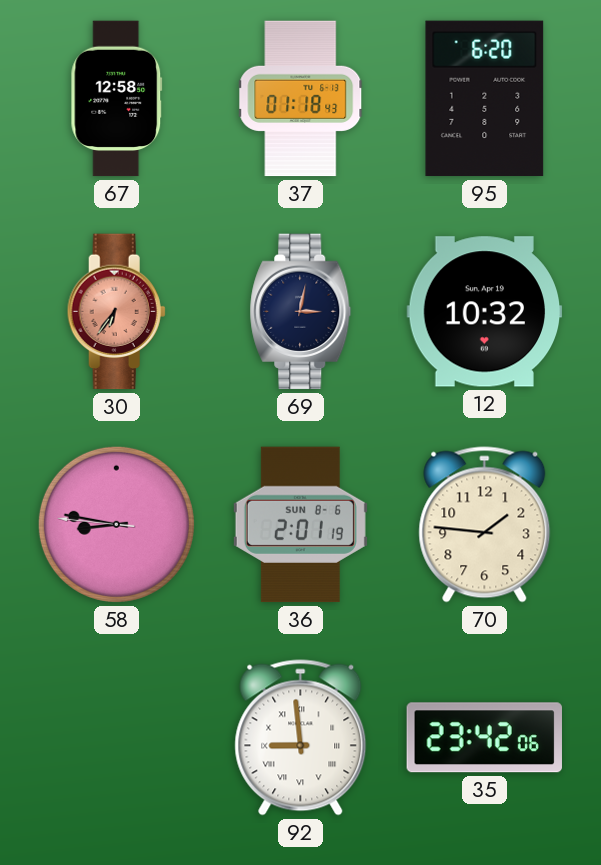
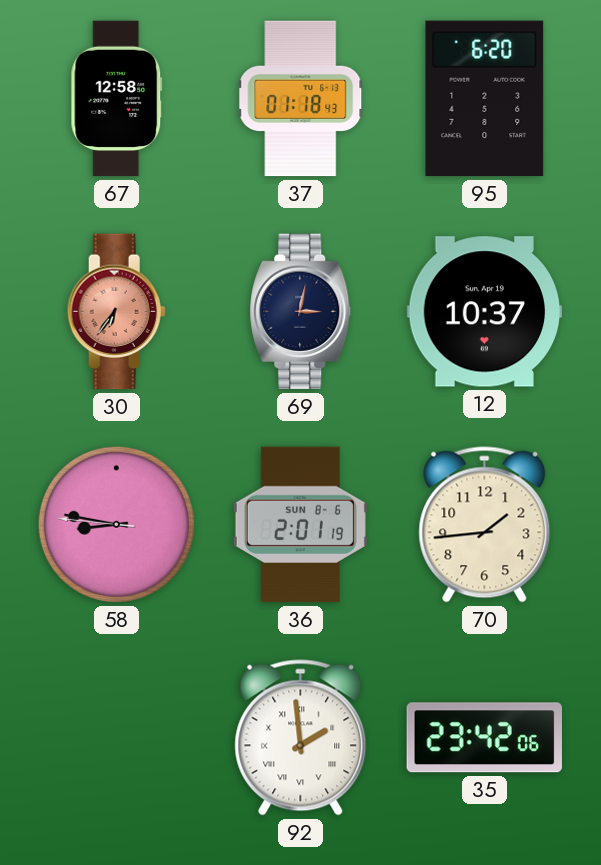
12: 10:32 -> 10:37 (485, 312)
70: 1:46 -> 1:44 (485, 525)
92: 8:59 -> 1:59 (301, 738)
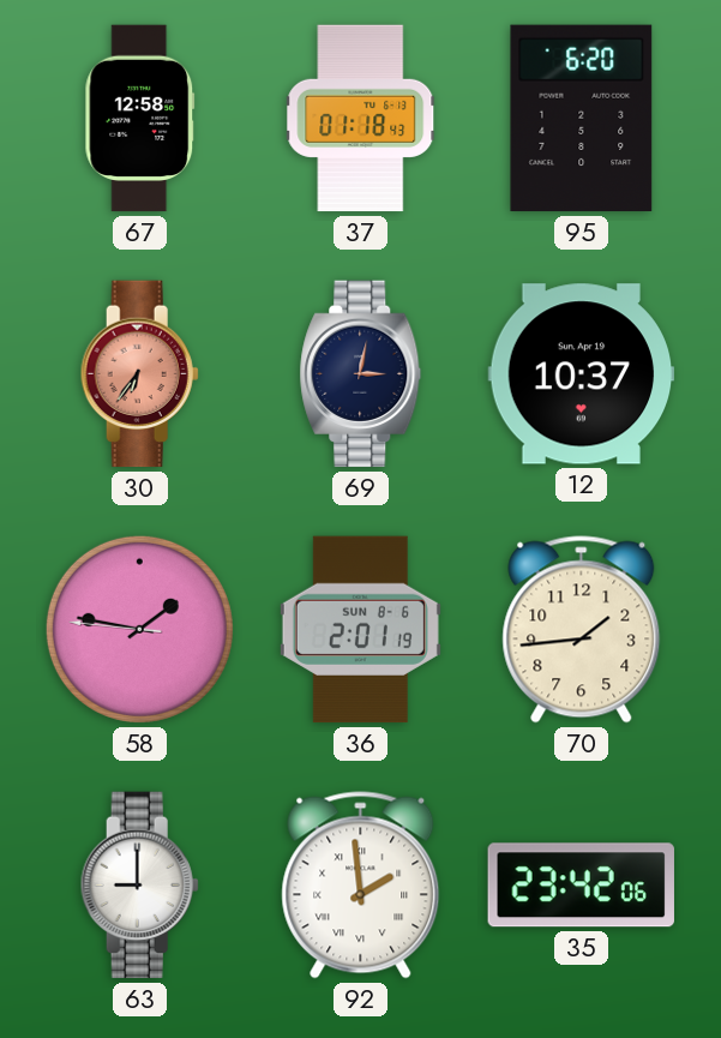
58: 8:46 -> 1:46 (139, 629)
63: none -> 9:00 (139, 886)
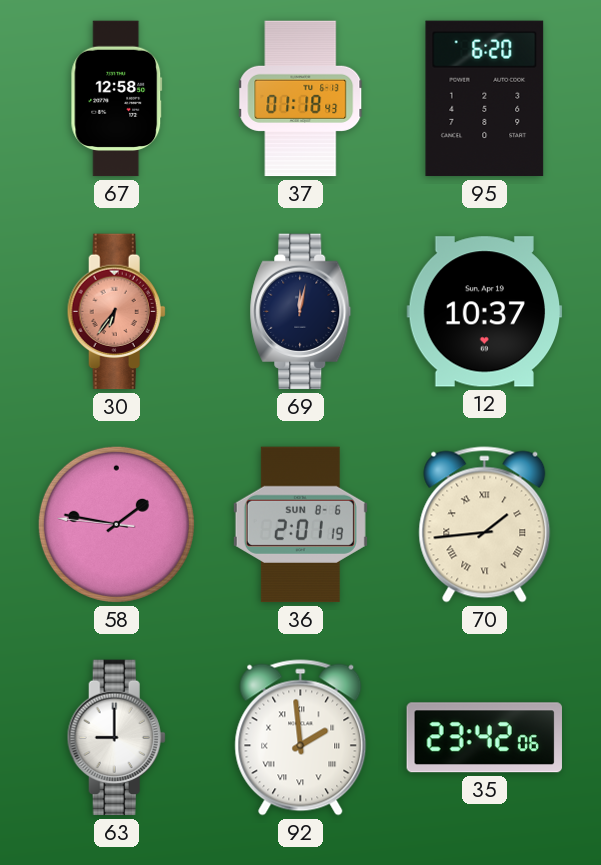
69: 3:02 -> 12:02 (301, 312)
70 numerals: Arabic -> Roman (485, 525)
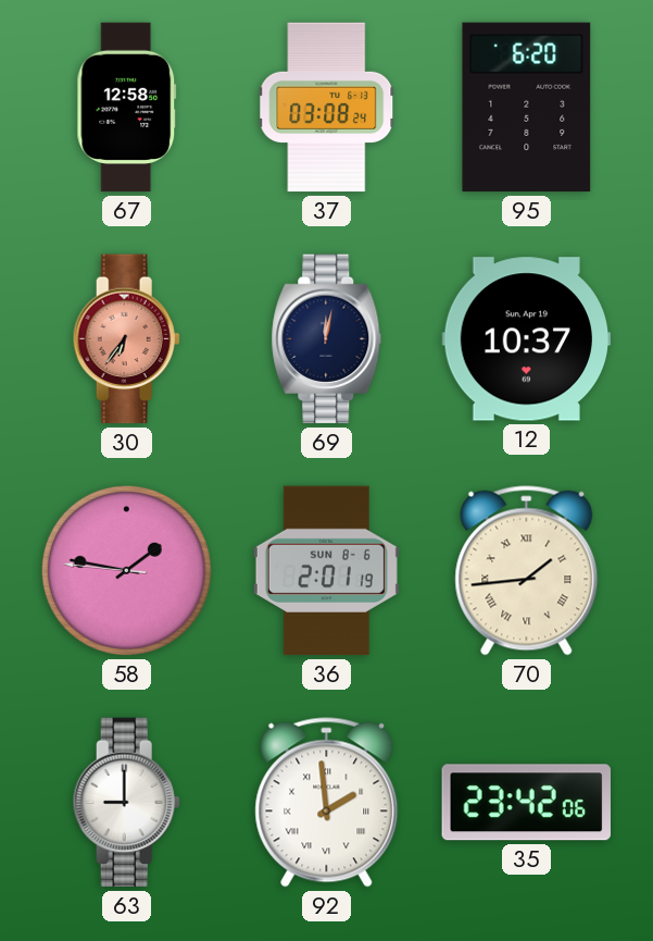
37: 01:18 -> 03:08 (327, 108)
